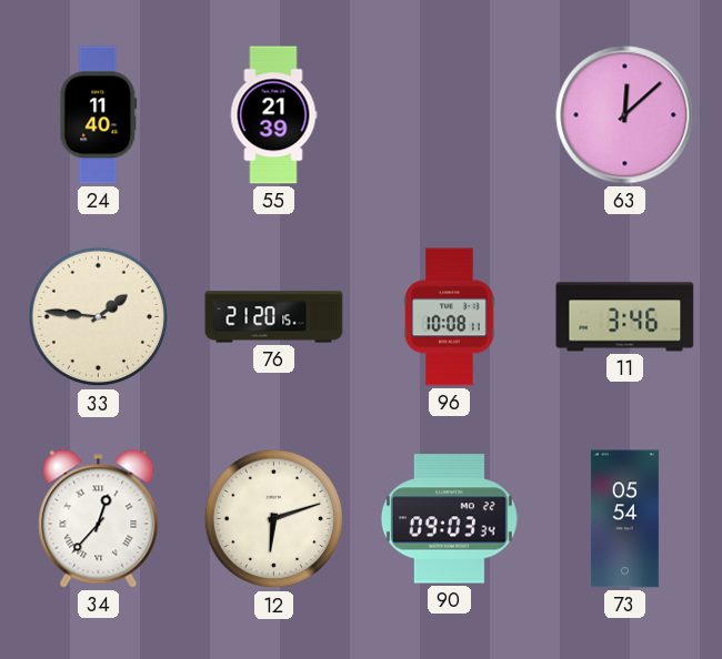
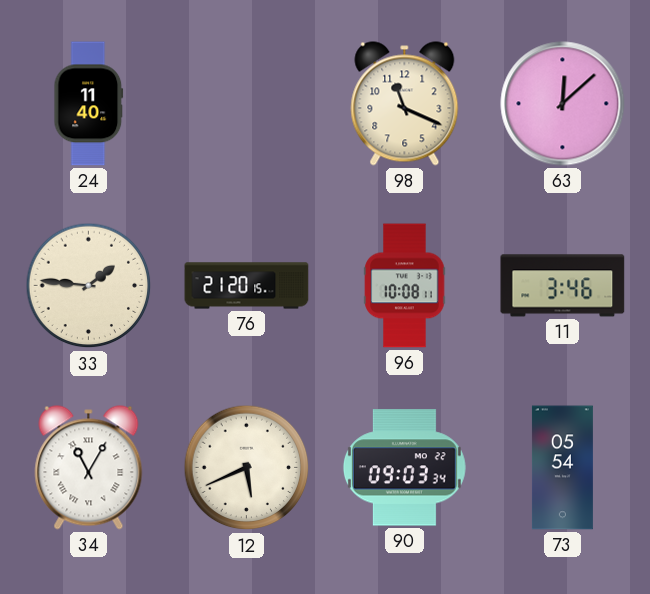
55: 21:39 -> none (273, 115)
98: none -> 11:19 (405, 104)
34: 12:37 -> 11:05 (89, 468)
12: 6:12 -> 5:41 (247, 468)
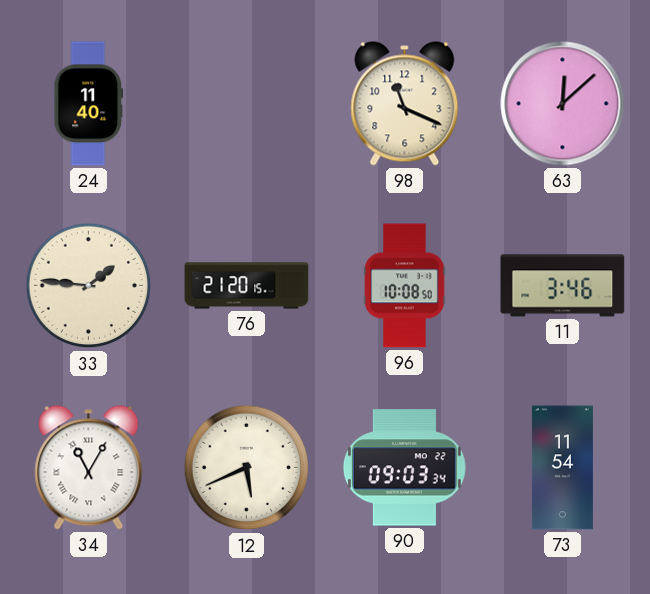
96: 10:08:11 -> 10:08:50 (405, 286)
73: 05:54 -> 11:54 (562, 468)
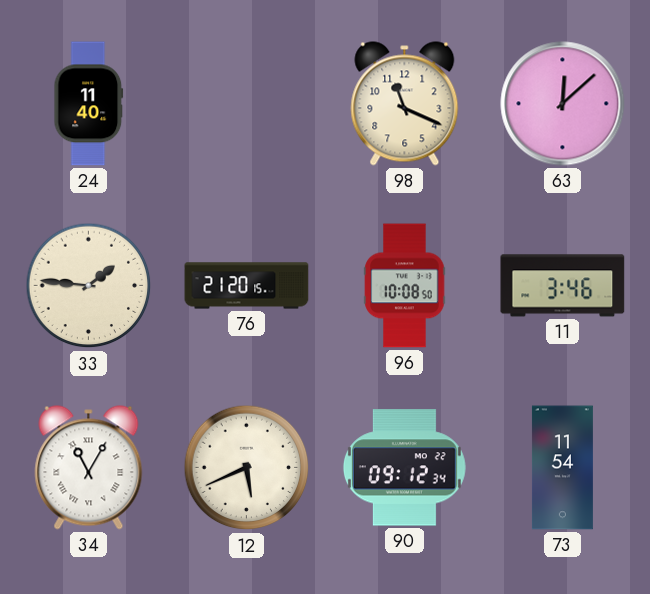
90: 09:03 -> 09:12 (404, 468)
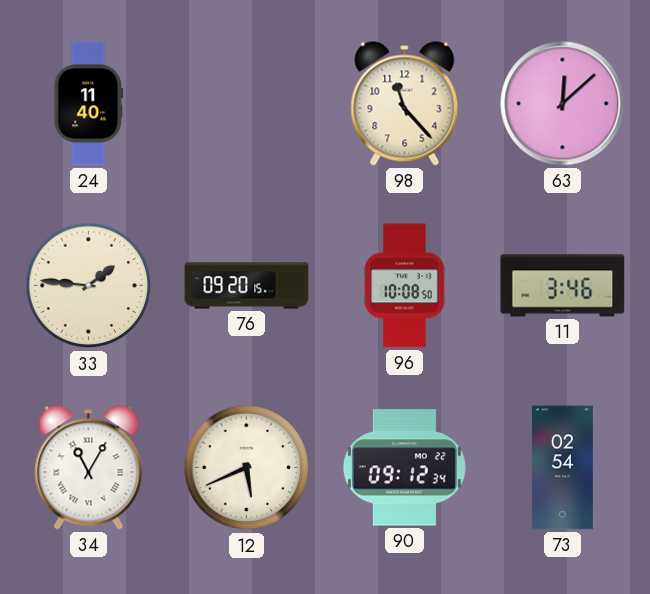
98: 11:19 -> 11:23 (405, 104)
76: 21:20 -> 09:20 (247, 286)
73: 11:54 -> 02:54 (562, 468)
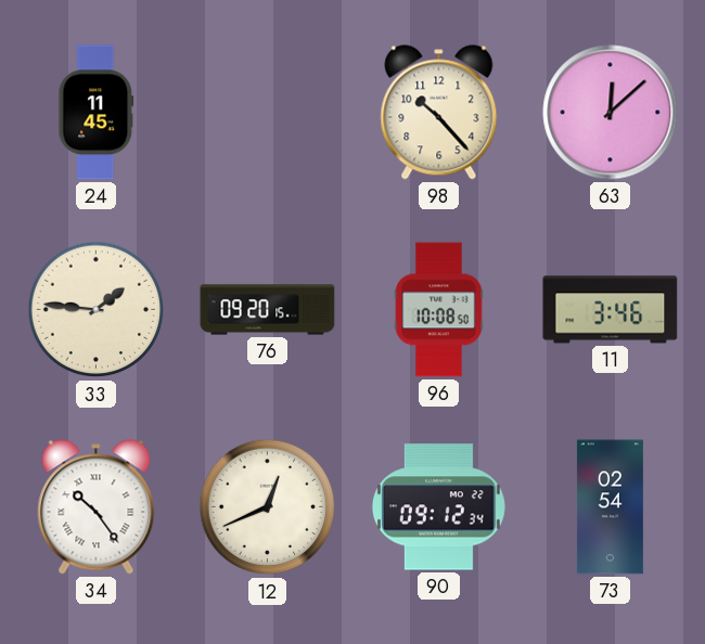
24: 11:40 -> 11:45 (97, 113)
98: 11:23 -> 10:23 (439, 113)
34: 11:05 -> 10:24 (97, 507)
12: 5:41 -> 12:41 (268, 507)
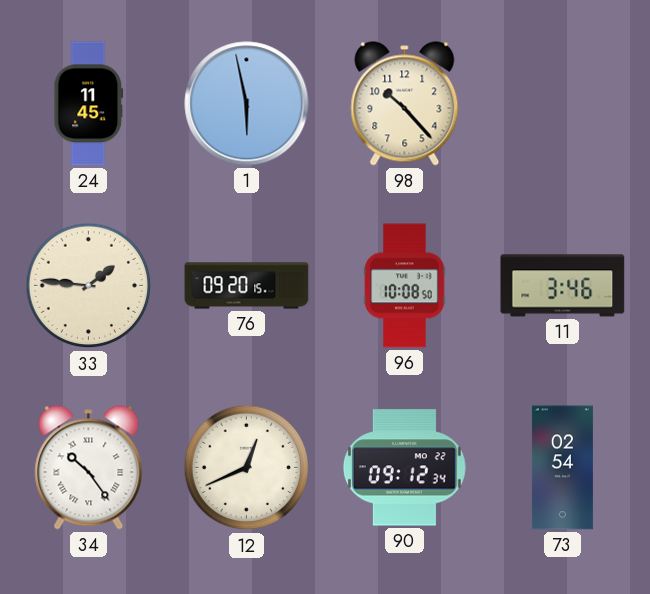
1: none -> 5:58 (247, 104)
63: 12:08 -> none (611, 113)
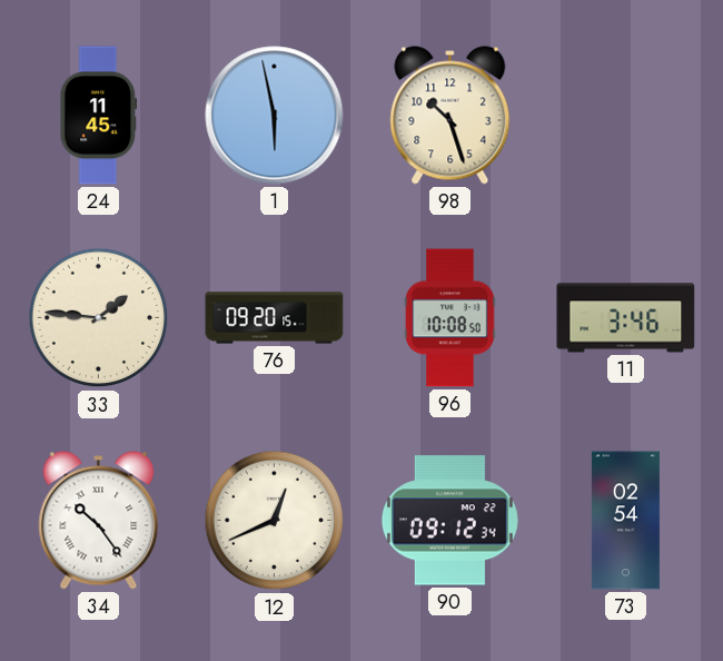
98: 10:23 -> 10:27 (450, 116)
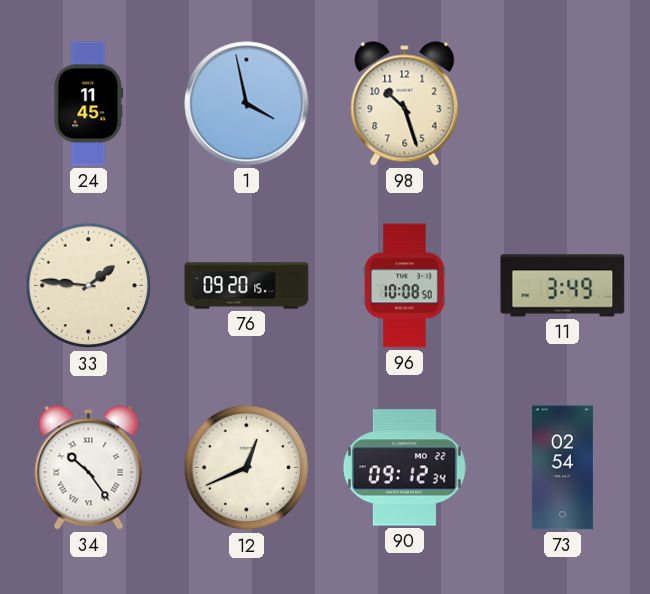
1: 5:58 -> 3:58 (247, 104)
11: 3:46 -> 3:49 (563, 286)
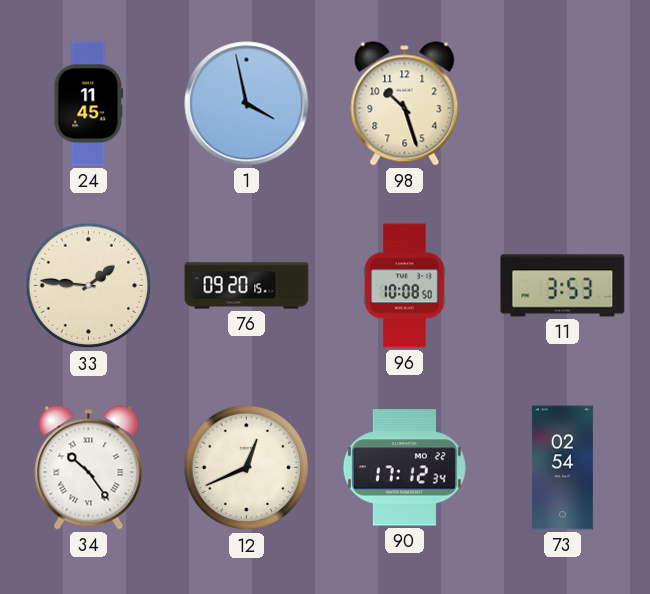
11: 3:49 -> 3:53 (563, 286)
90: 09:12 -> 17:12 (404, 468)
